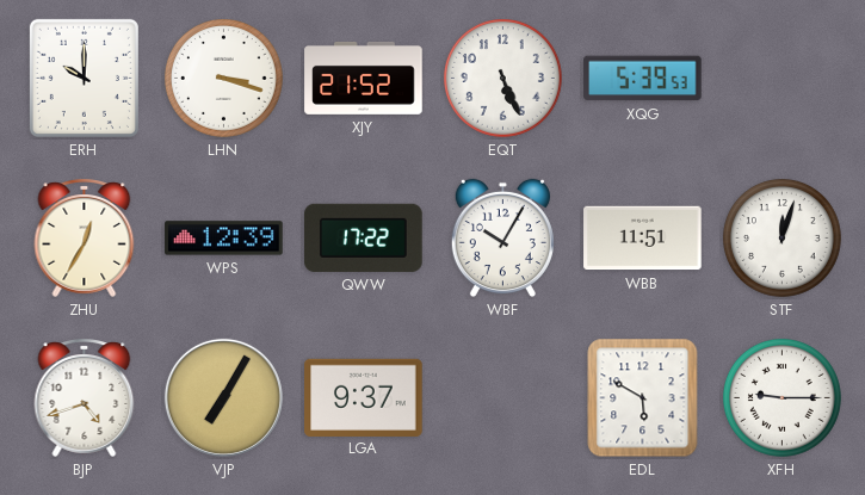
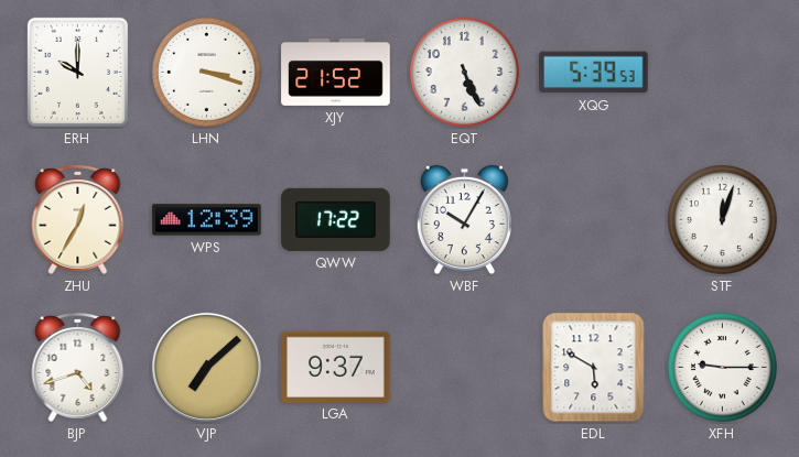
WBB: 11:51 -> none (643, 239)
VJP: 7:05 -> 7:08 (206, 367)
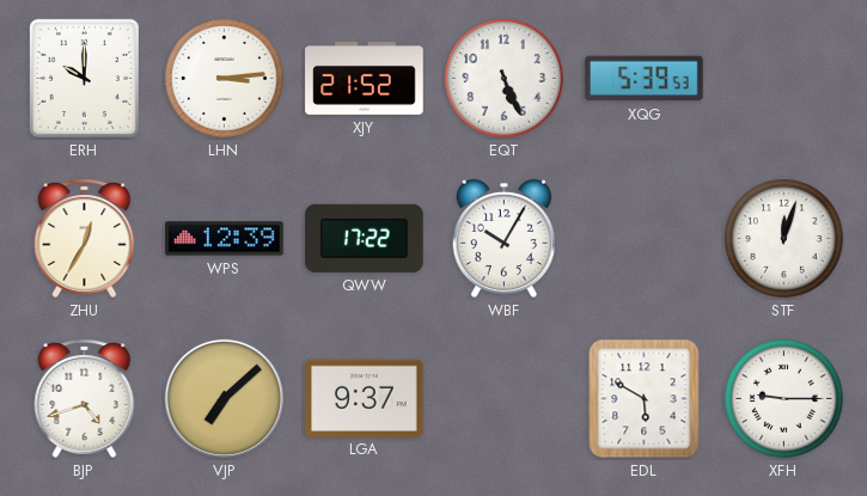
LHN: 3:18 -> 3:14 (224, 78)
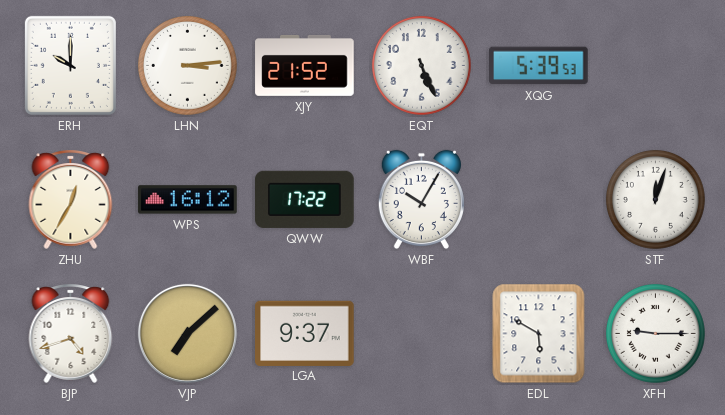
WPS: 12:39 -> 16:12 (188, 200)
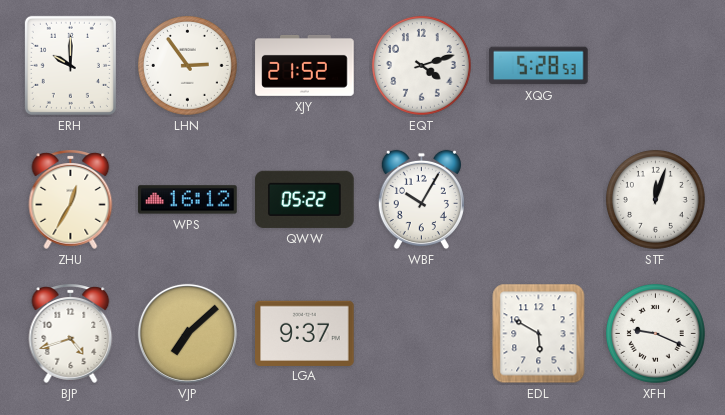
LHN: 3:14 -> 2:54 (187, 65)
EQT: 5:26 -> 4:12 (421, 65)
XQG: 5:39 -> 5:28 (539, 66)
QWW: 17:22 -> 05:22 (305, 199)
XFH: 9:15 -> 9:19 (655, 333)
